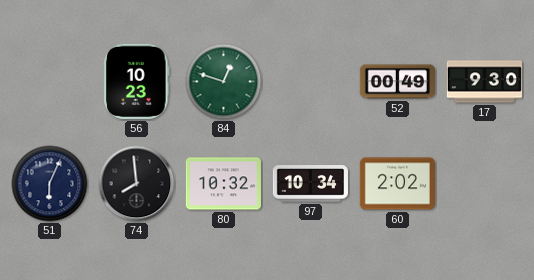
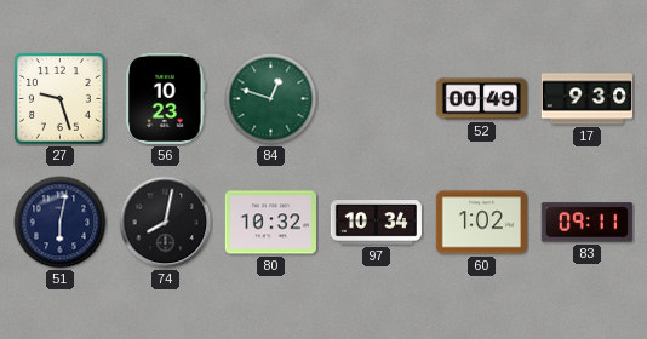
27: none -> 9:27 (61, 99)
51: 6:04 -> 6:02 (61, 223)
74: 7:59 -> 8:02 (166, 223)
60: 2:02 -> 1:02 (481, 223)
83: none -> 09:11 (586, 223)
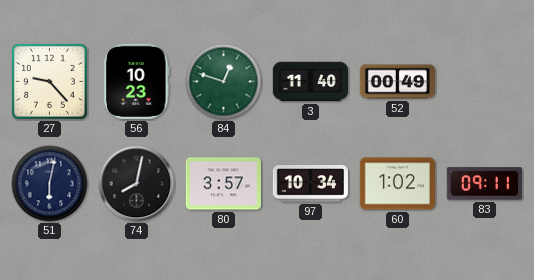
27: 9:27 -> 9:23 (50, 82)
3: none -> 11:40 (310, 82)
17: 9:30 -> none (586, 99)
80: 10:32 -> 3:57 (223, 184)
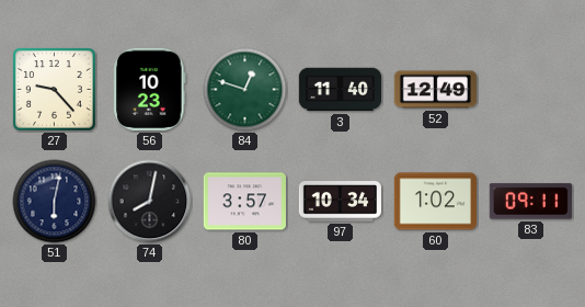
52: 00:49 -> 12:49 (435, 90)
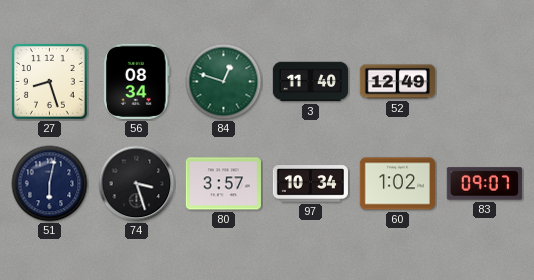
27: 9:23 -> 8:27 (50, 82)
56: 10:23 -> 08:34 (137, 81)
74: 8:02 -> 3:27 (137, 184)
83: 09:11 -> 09:07 (484, 184)
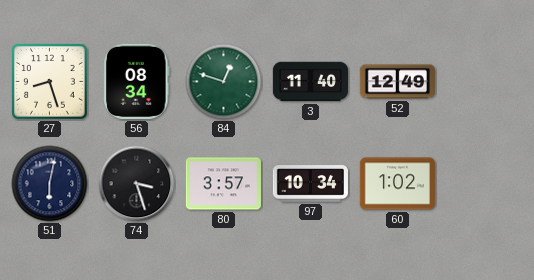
83: 09:07 -> none (484, 184)
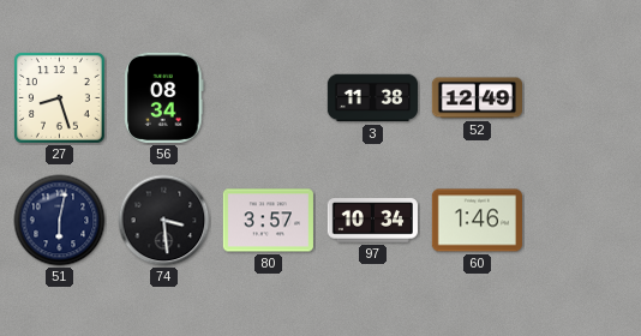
84: 12:48 -> none (224, 82)
3: 11:40 -> 11:38 (372, 98)
74: 3:27 -> 3:29 (164, 221)
60: 1:02 -> 1:46 (477, 221)
